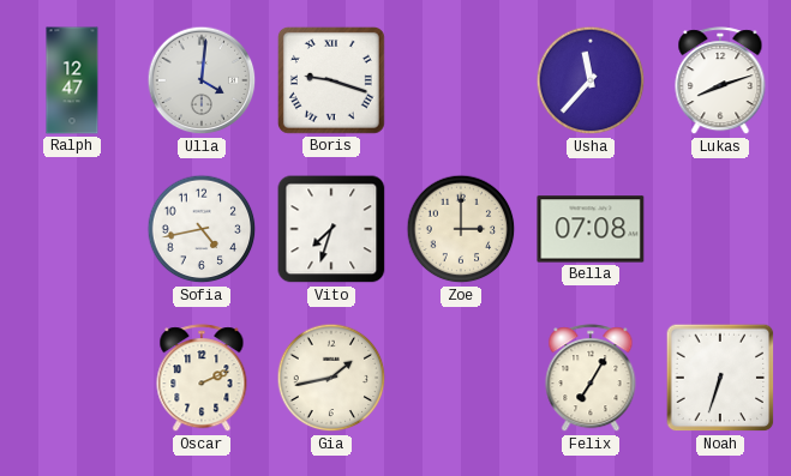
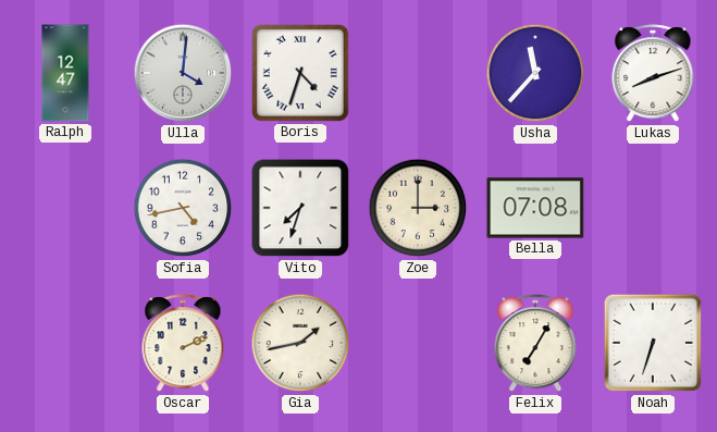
Boris: 9:18 -> 4:33 (300, 73)
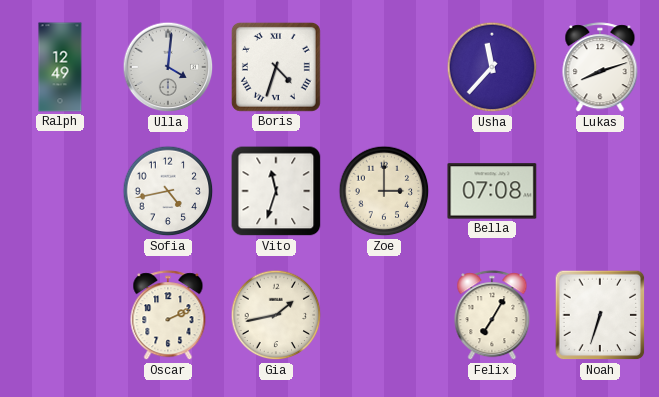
Ralph: 12:47 -> 12:49 (60, 67)
Vito: 7:33 -> 11:33 (276, 191)
